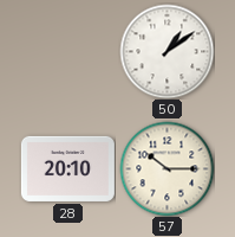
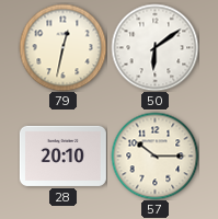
79: none -> 12:32 (62, 47)
50: 1:09 -> 6:09 (154, 47)
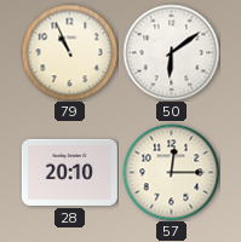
79: 12:32 -> 10:56 (69, 52)
57: 10:15 -> 12:15 (171, 172)
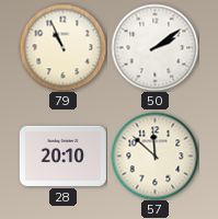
50: 6:09 -> 2:09 (154, 47)
57: 12:15 -> 11:52 (154, 155)
